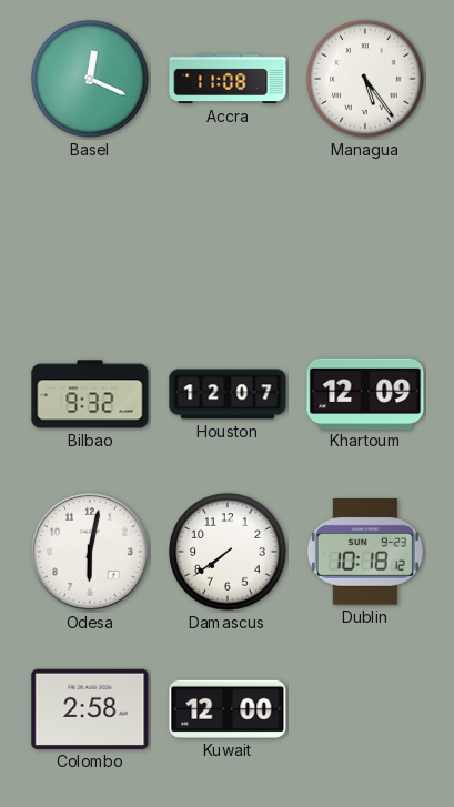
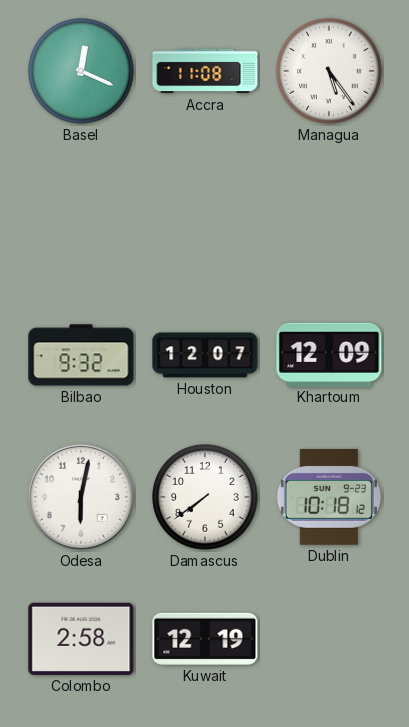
Kuwait: 12:00 -> 12:19 (205, 639)
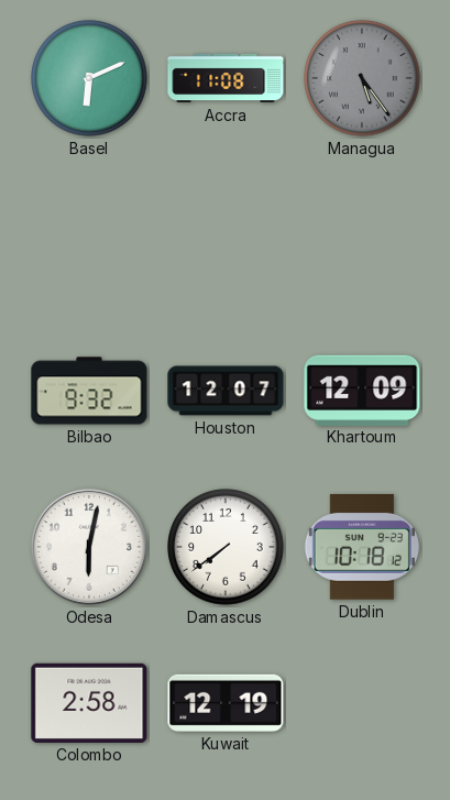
Basel: 12:19 -> 6:11 (89, 78)
Managua dial: white -> grey (362, 78)
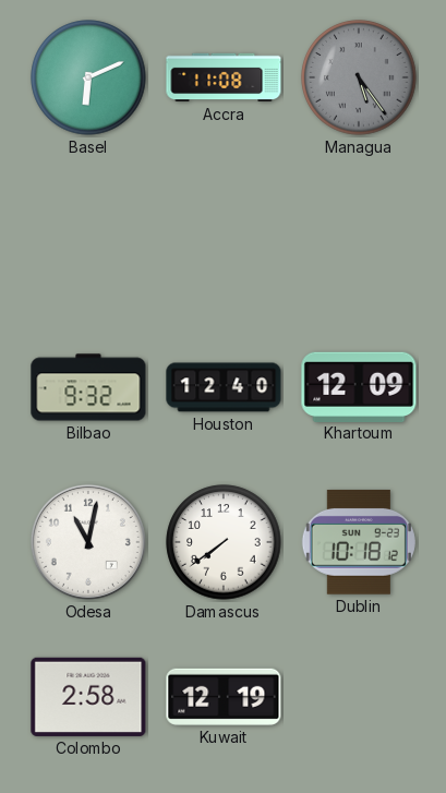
Houston: 12:07 -> 12:40 (224, 387)
Odesa: 6:02 -> 11:02 (88, 542)
